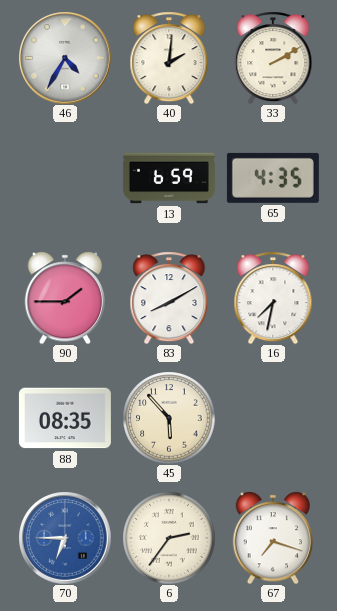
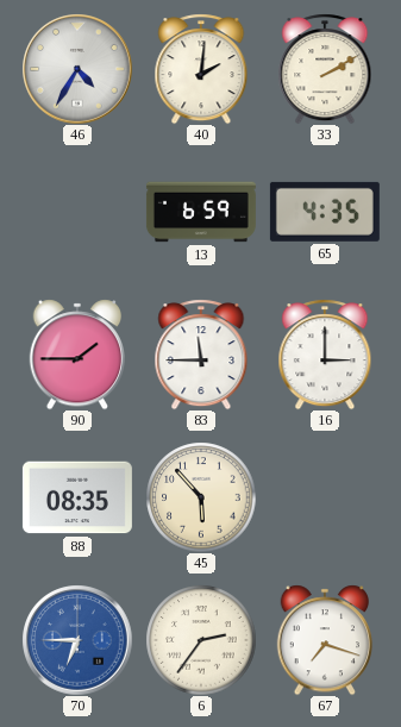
83: 8:10 -> 11:45 (201, 355)
16: 7:32 -> 3:00 (325, 355)
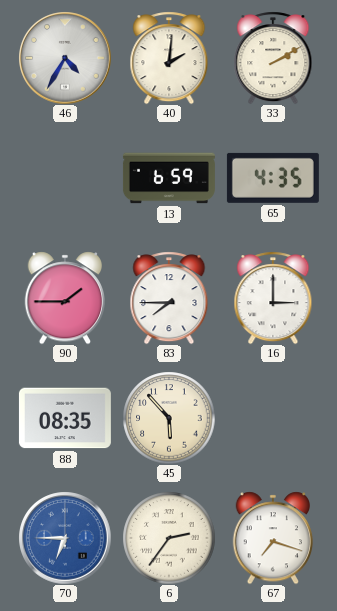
83: 11:45 -> 7:45 (169, 298)
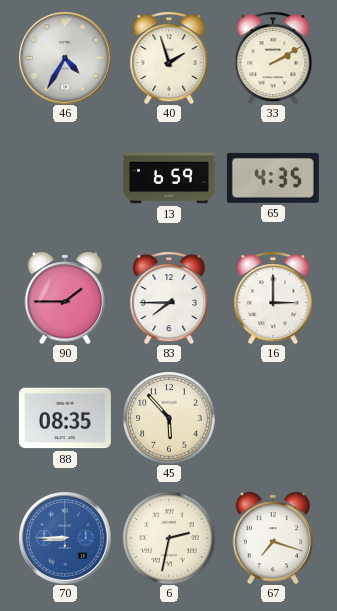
40: 2:01 -> 1:57 (169, 58)
70: 6:45 -> 8:45 (65, 538)
6: 2:36 -> 2:32 (169, 538)
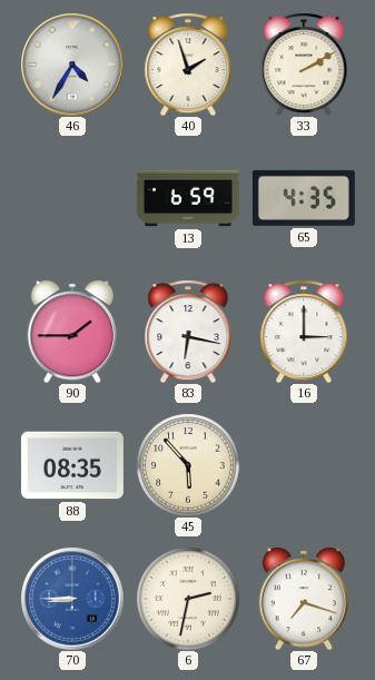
83: 7:45 -> 6:17 (188, 332)
